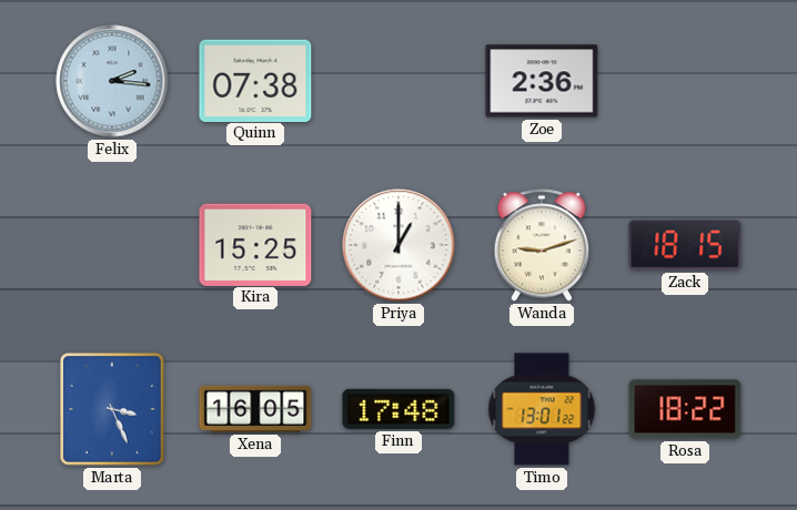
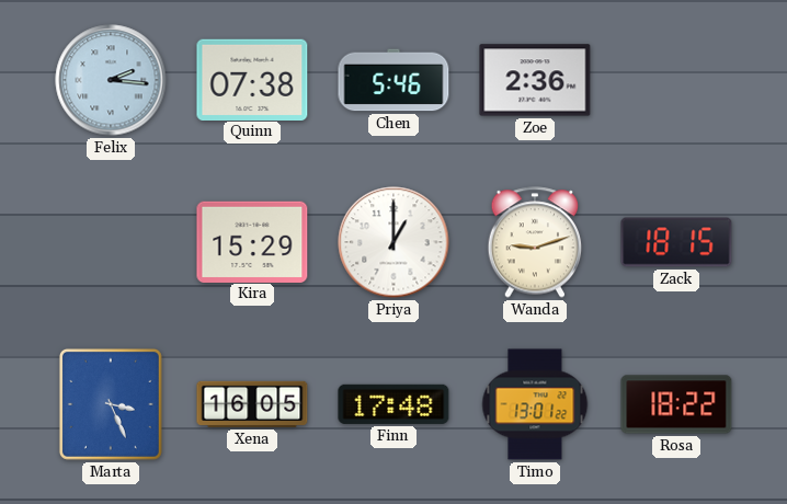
Chen: none -> 5:46 (394, 80)
Kira: 15:25 -> 15:29 (252, 241)
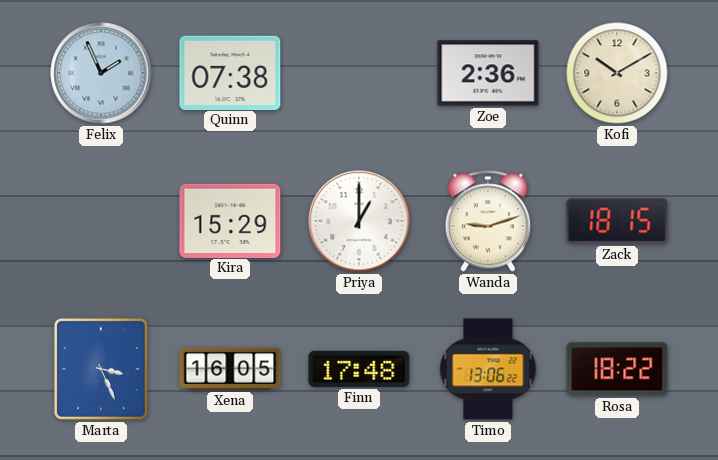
Felix: 2:16 -> 1:56 (101, 73)
Chen: 5:46 -> none (394, 80)
Kofi: none -> 10:10 (617, 73)
Timo: 13:01 -> 13:06 (488, 369)
